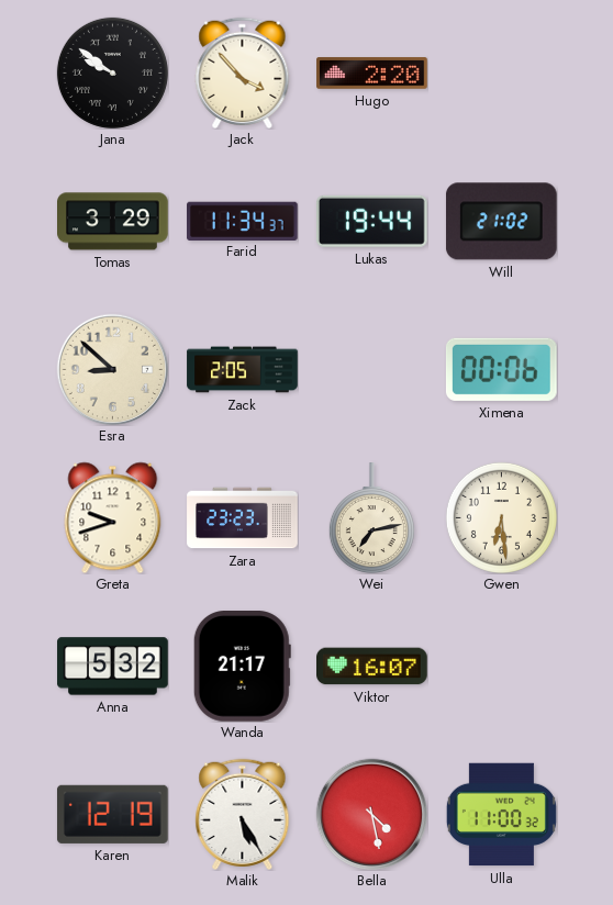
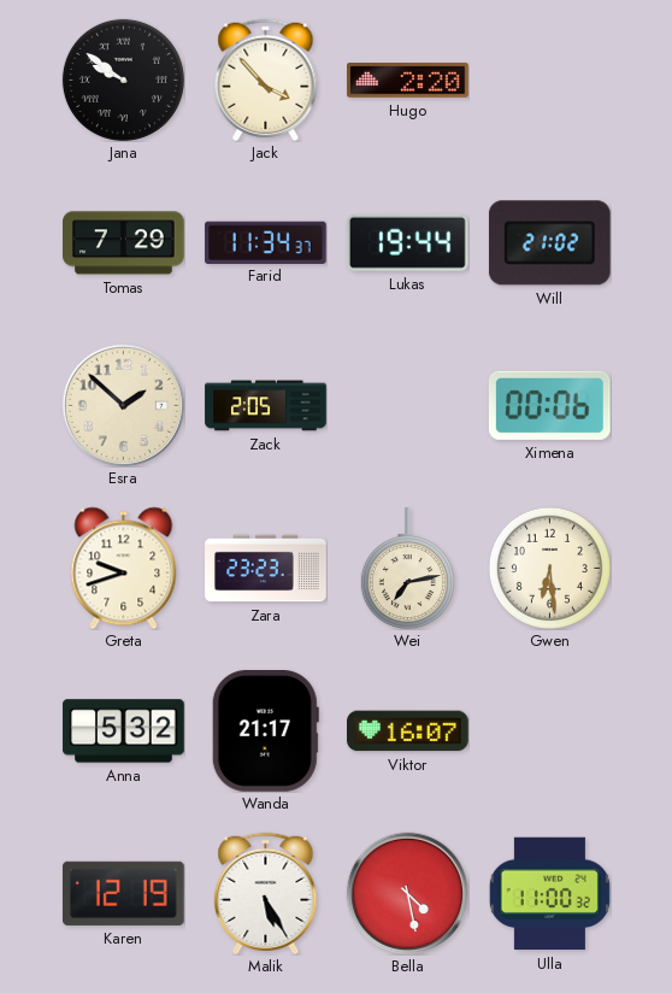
Tomas: 3:29 -> 7:29 (124, 243)
Esra: 8:52 -> 1:52 (123, 405)
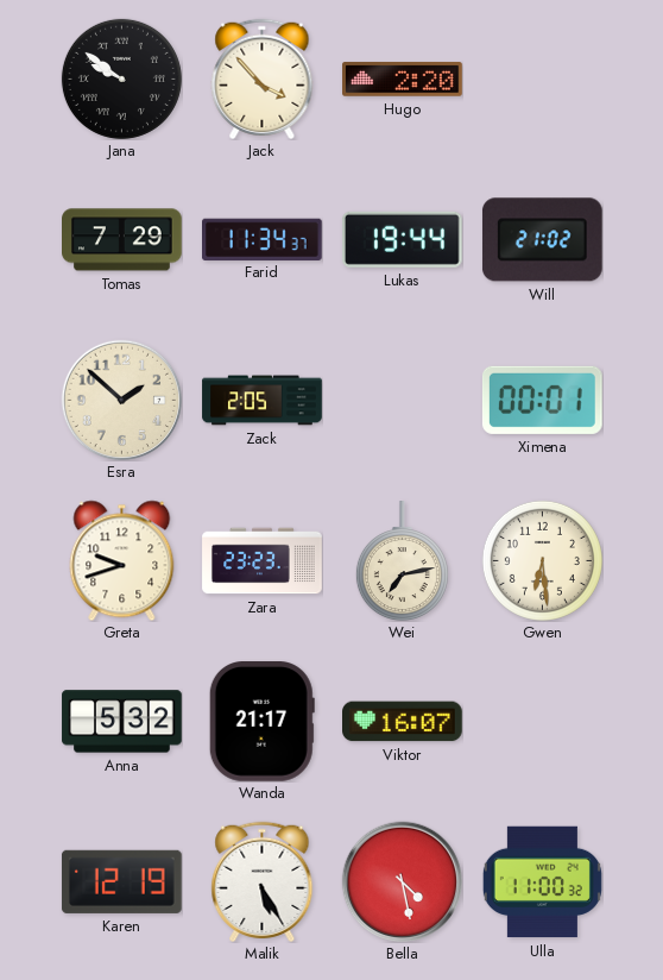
Ximena: 00:06 -> 00:01 (542, 400)
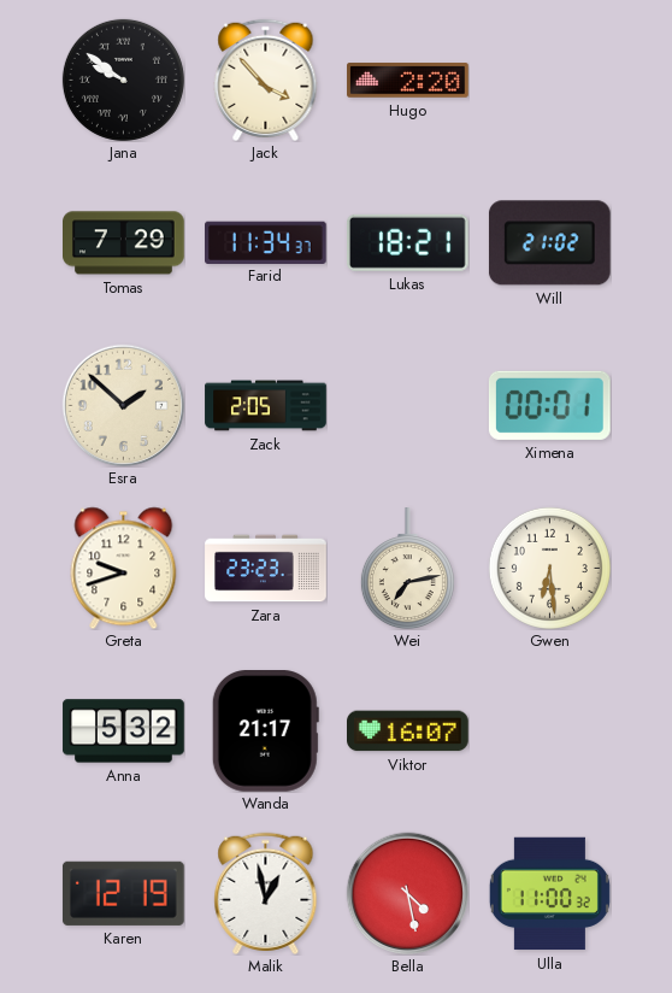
Lukas: 19:44 -> 18:21 (407, 242)
Malik: 5:25 -> 12:58 (266, 893)
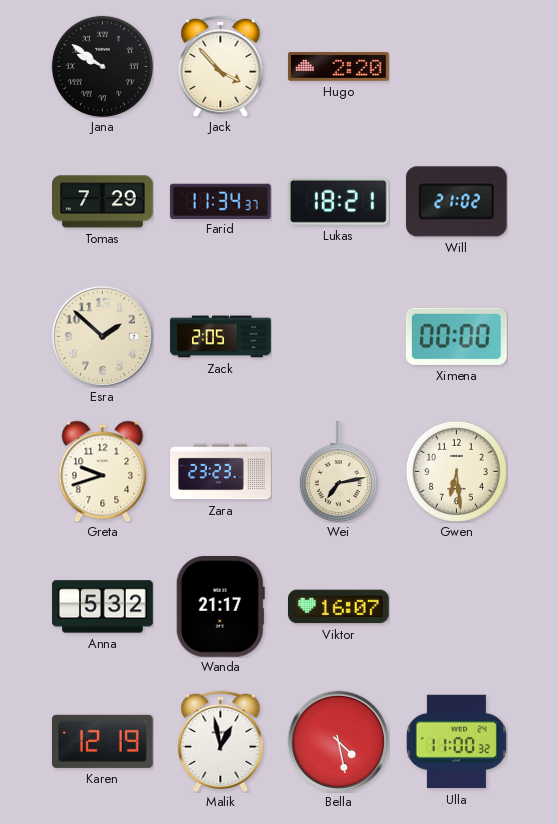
Ximena: 00:01 -> 00:00 (456, 336)
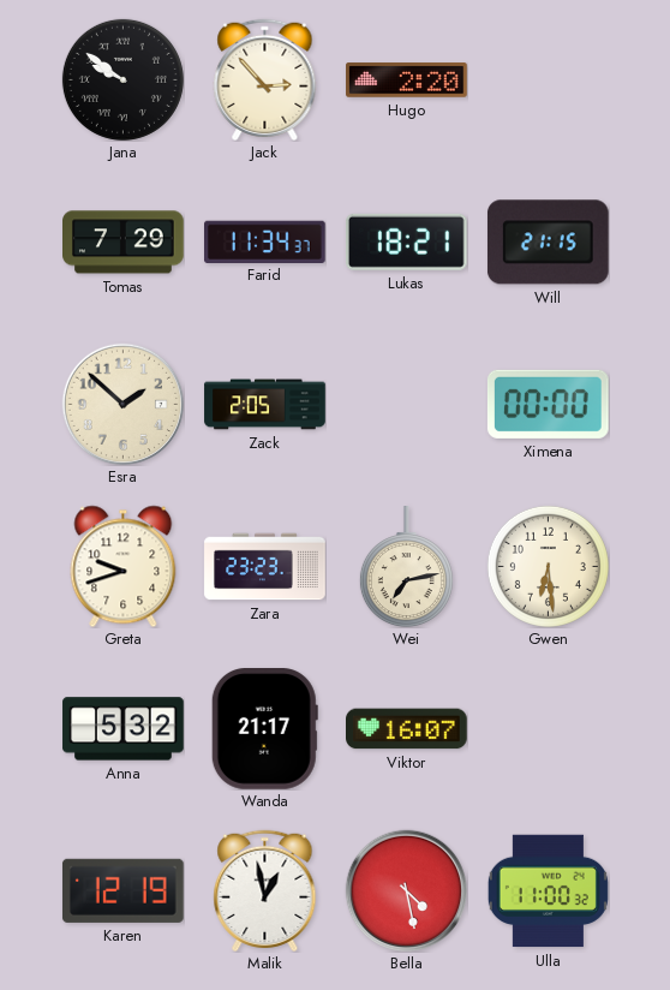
Jack: 3:53 -> 2:53 (265, 79)
Will: 21:02 -> 21:15 (548, 243)
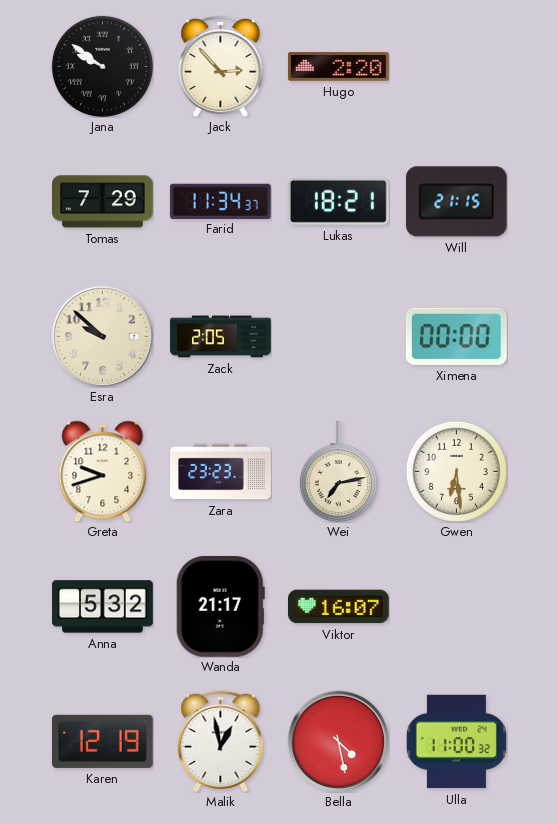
Esra: 1:52 -> 9:52 (102, 336)
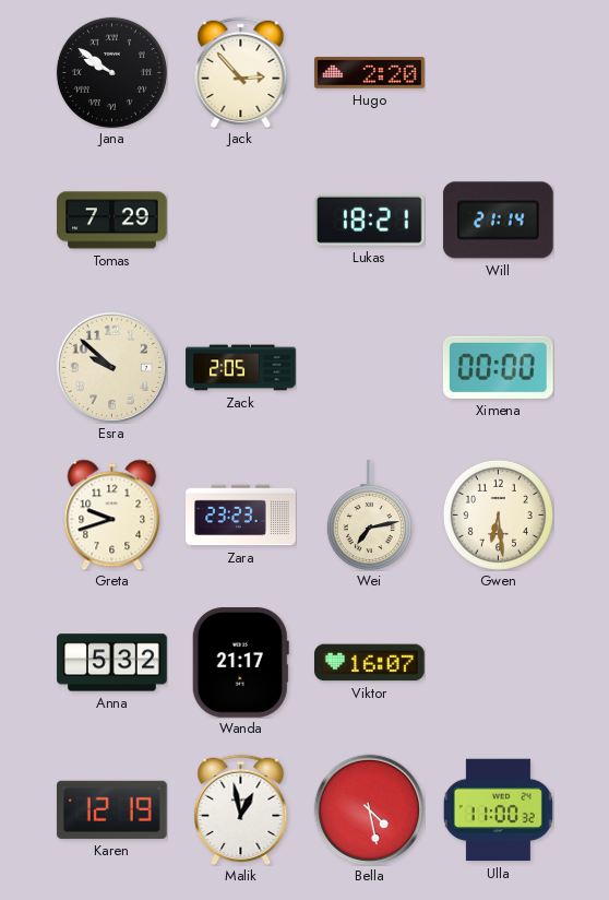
Farid: 11:34 -> none (221, 201)
Will: 21:15 -> 21:14 (498, 221)
